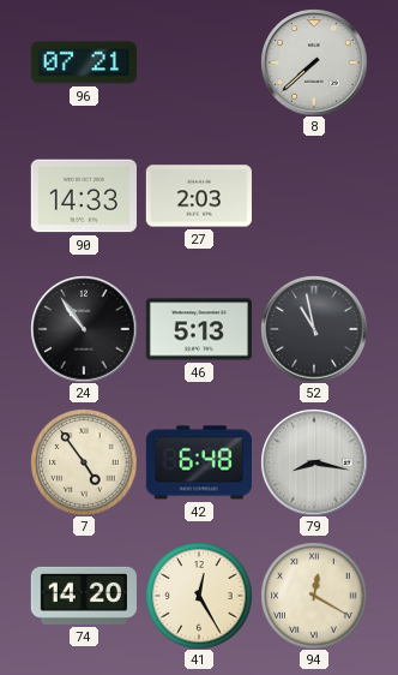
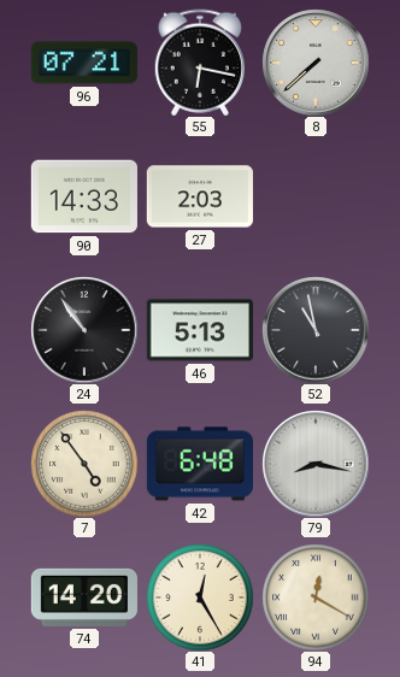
55: none -> 6:17 (200, 63)
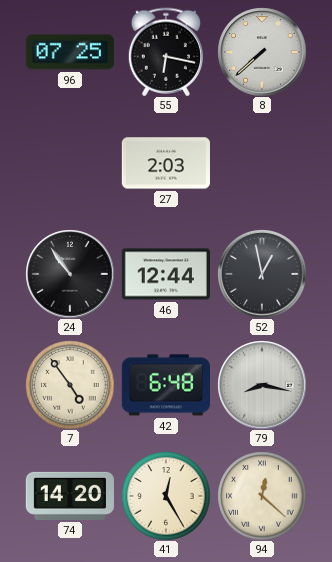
96: 07:21 -> 07:25 (70, 52)
90: 14:33 -> none (84, 196)
46: 5:13 -> 12:44 (166, 274)
52: 10:58 -> 12:58 (262, 274)
94: 12:20 -> 12:22 (262, 496)
